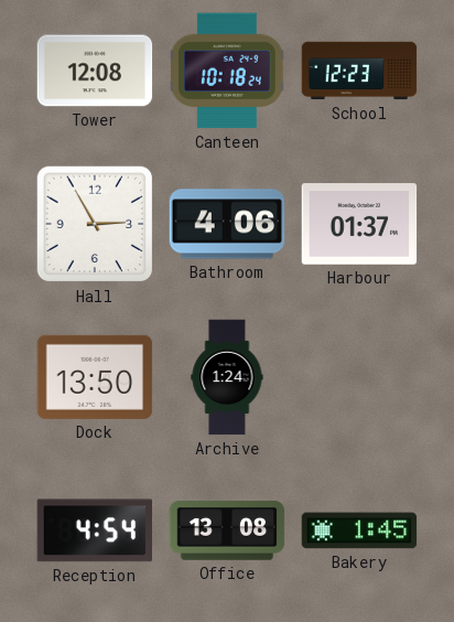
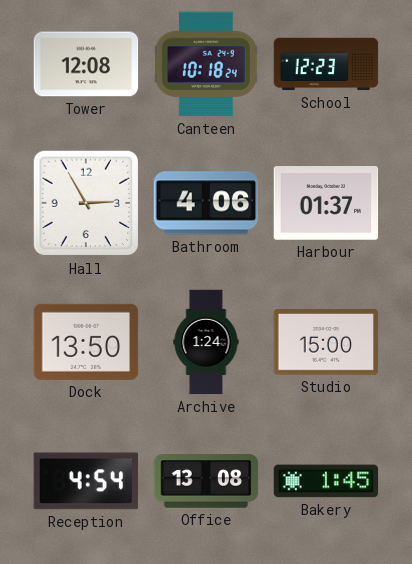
Studio: none -> 15:00 (326, 343)
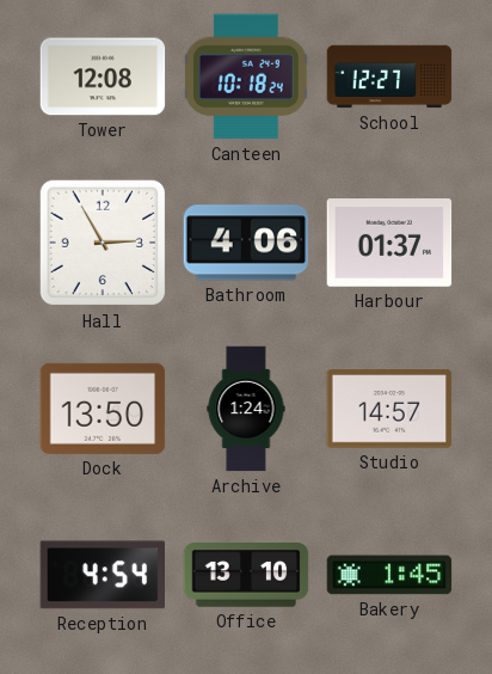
School: 12:23 -> 12:27 (389, 76)
Studio: 15:00 -> 14:57 (389, 410)
Office: 13:08 -> 13:10 (246, 575)
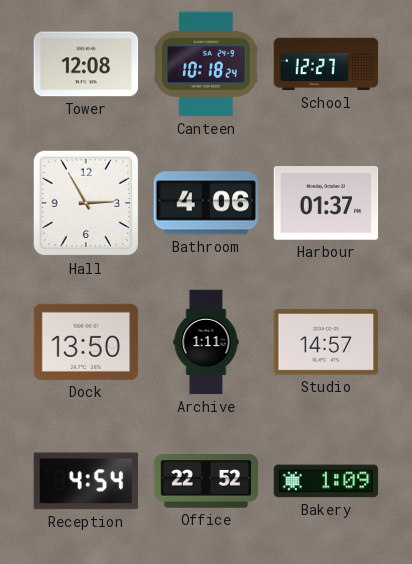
Archive: 1:24 -> 1:11 (206, 342)
Office: 13:10 -> 22:52 (206, 481)
Bakery: 1:45 -> 1:09 (326, 481)
